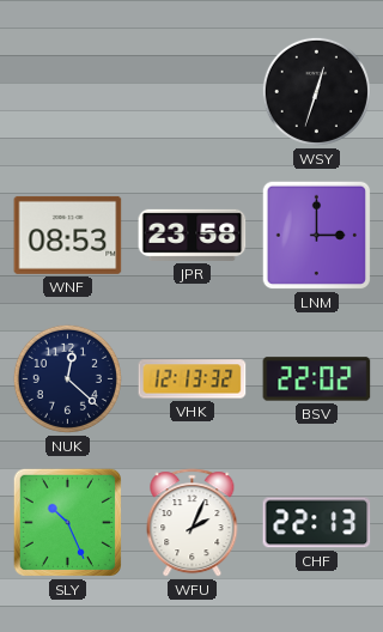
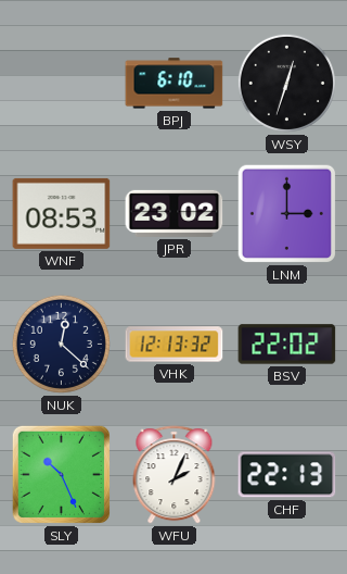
BPJ: none -> 6:10 (175, 84)
JPR: 23:58 -> 23:02 (175, 213)
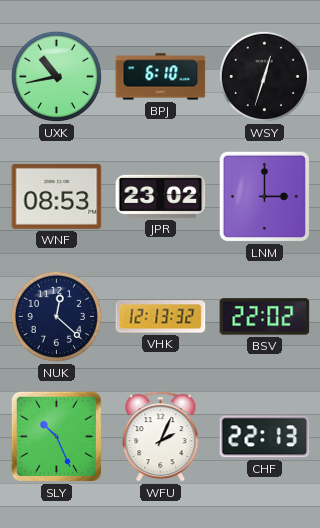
UXK: none -> 10:43 (56, 76)
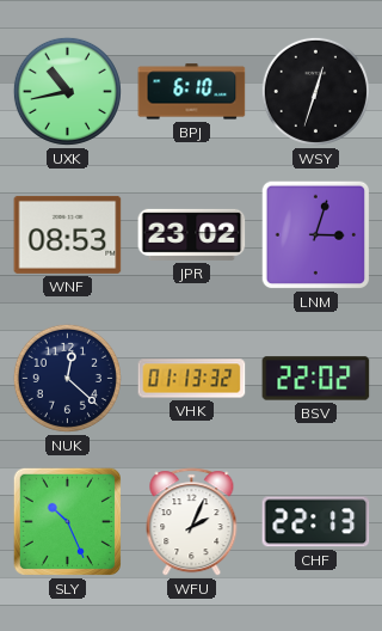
LNM: 3:00 -> 3:03 (316, 235)
VHK: 12:13 -> 01:13 (192, 379)
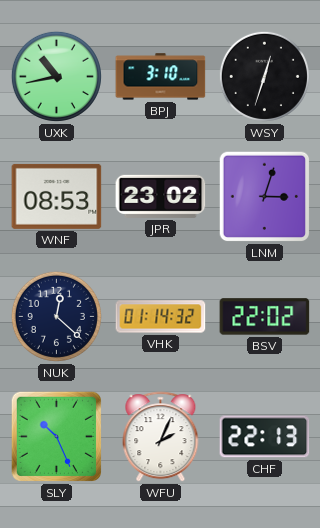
BPJ: 6:10 -> 3:10 (161, 77)
VHK: 01:13 -> 01:14 (161, 317)
